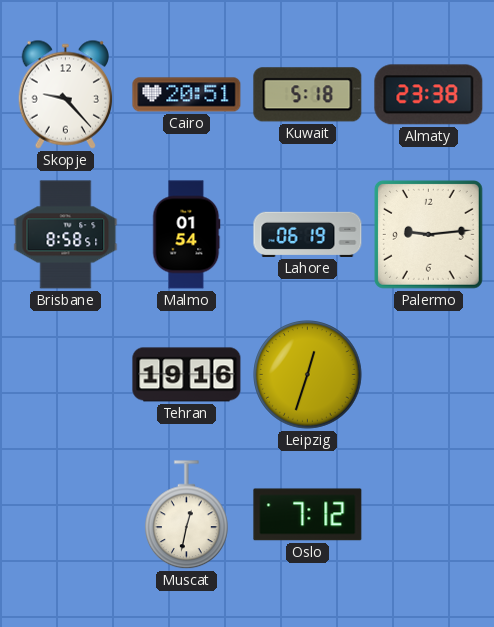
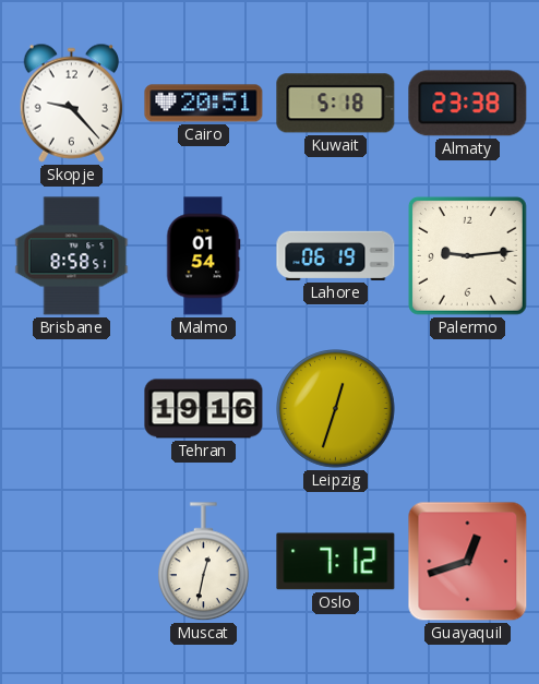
Guayaquil: none -> 12:42 (468, 562)
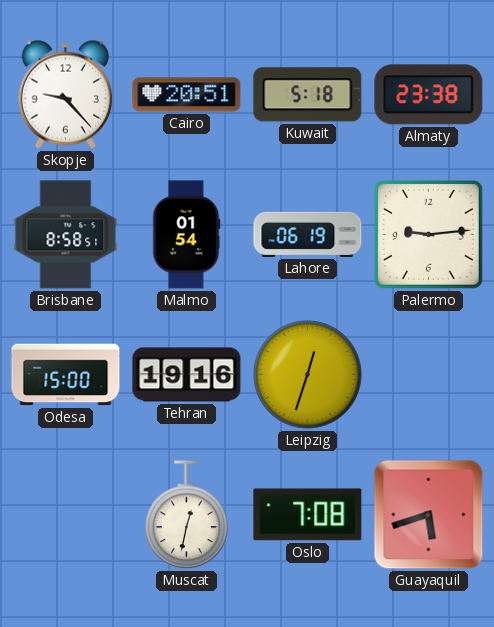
Odesa: none -> 15:00 (66, 375)
Oslo: 7:12 -> 7:08 (308, 515)
Guayaquil: 12:42 -> 5:42 (429, 515)
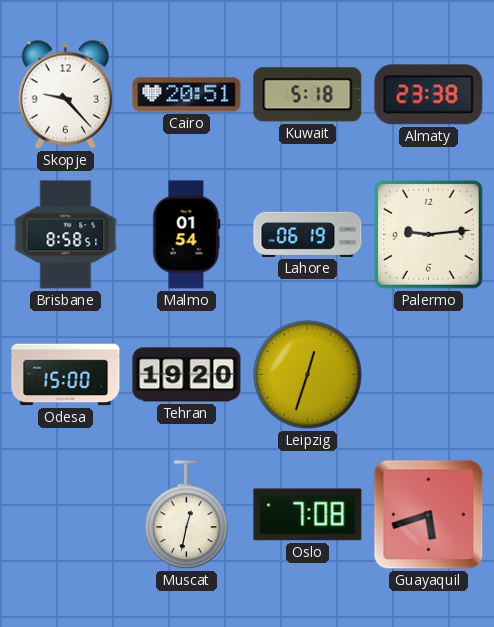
Tehran: 19:16 -> 19:20 (187, 375)
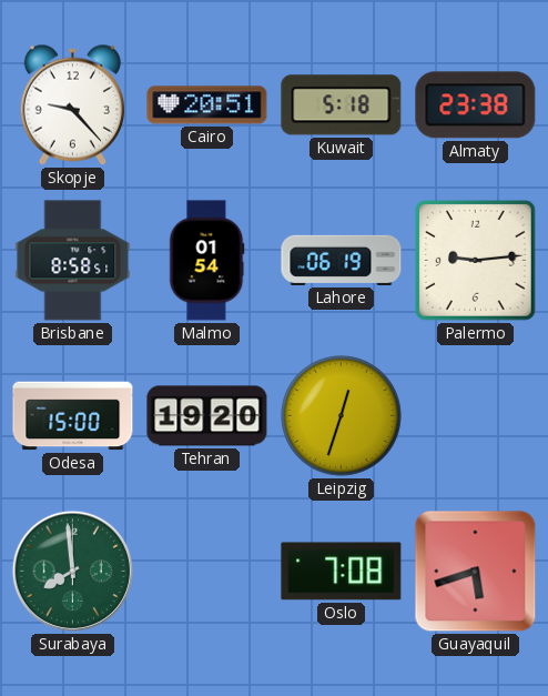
Surabaya: none -> 7:59 (72, 571)
Muscat: 12:32 -> none (187, 515)
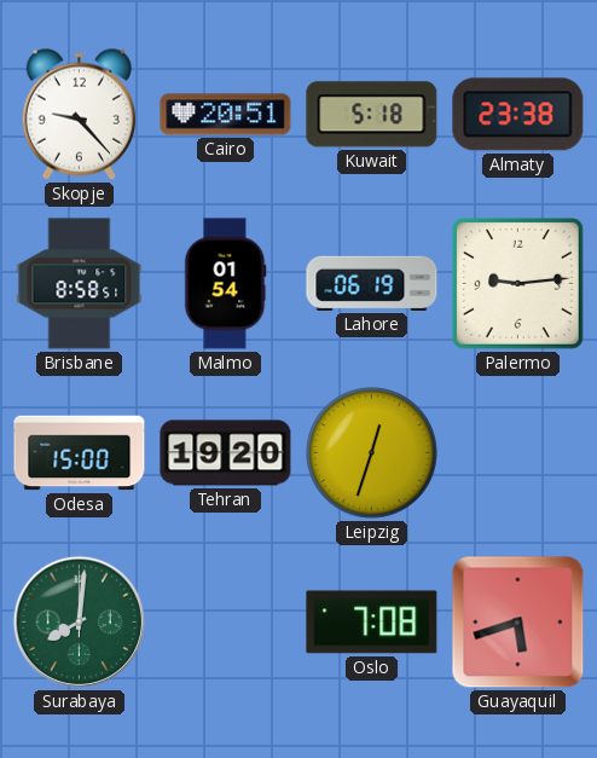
Surabaya: 7:59 -> 8:01 (79, 621)
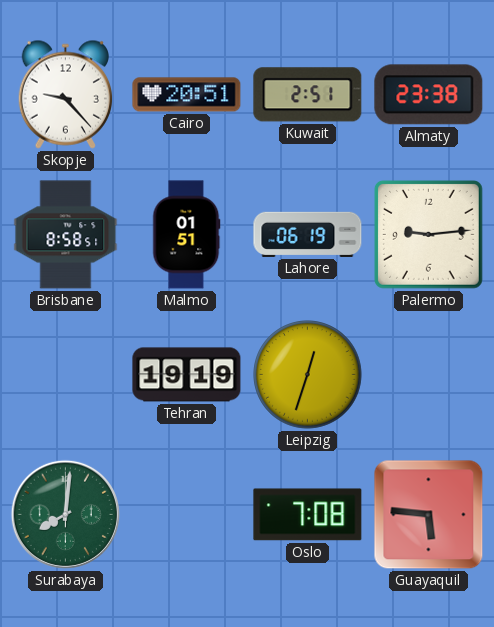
Kuwait: 5:18 -> 2:51 (308, 95)
Malmo: 01:54 -> 01:51 (187, 235)
Odesa: 15:00 -> none (80, 453)
Tehran: 19:20 -> 19:19 (187, 375)
Guayaquil: 5:42 -> 5:46 (429, 515)
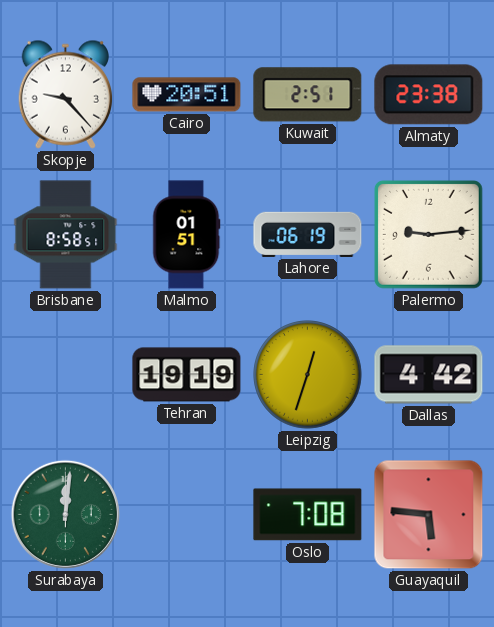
Dallas: none -> 4:42 (429, 375)
Surabaya: 8:01 -> 12:01 (65, 514)
